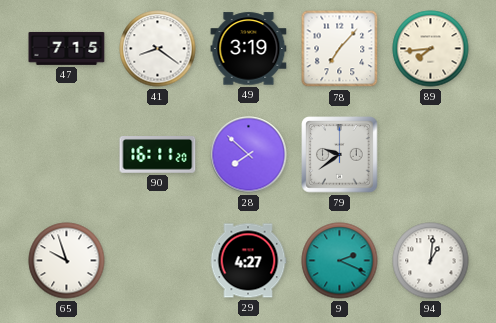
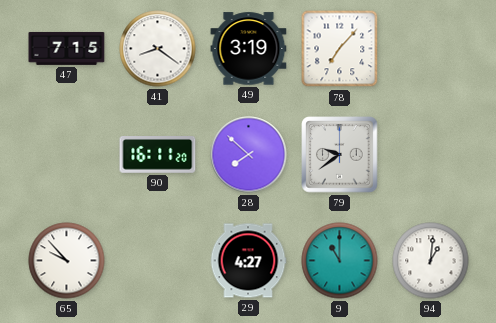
89: 7:44 -> none (431, 49)
65: 9:57 -> 9:53 (67, 261)
9: 2:19 -> 11:00 (340, 261)
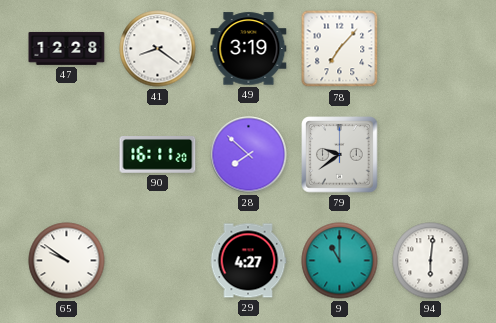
47: 7:15 -> 12:28 (67, 48)
65: 9:53 -> 9:51 (67, 261)
94: 1:01 -> 6:01 (431, 261)
